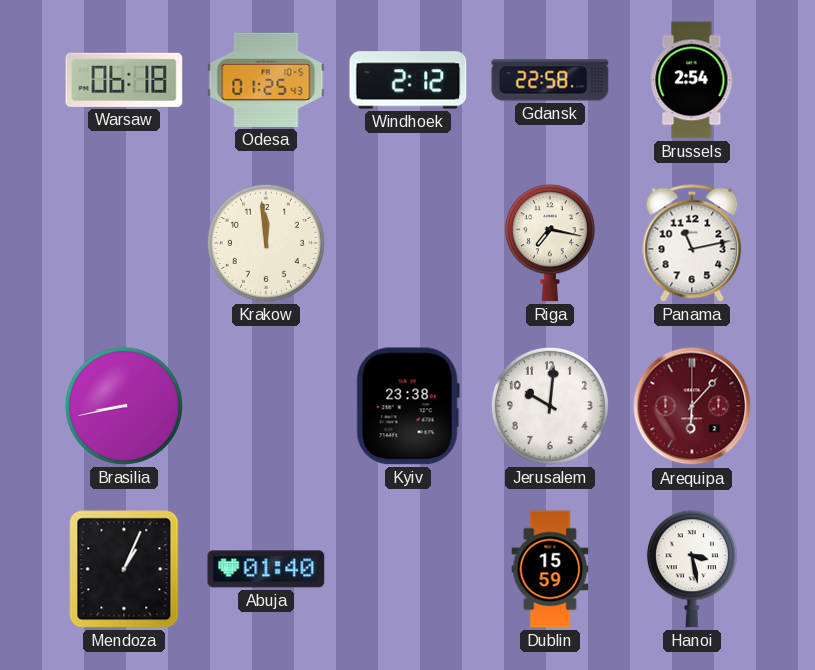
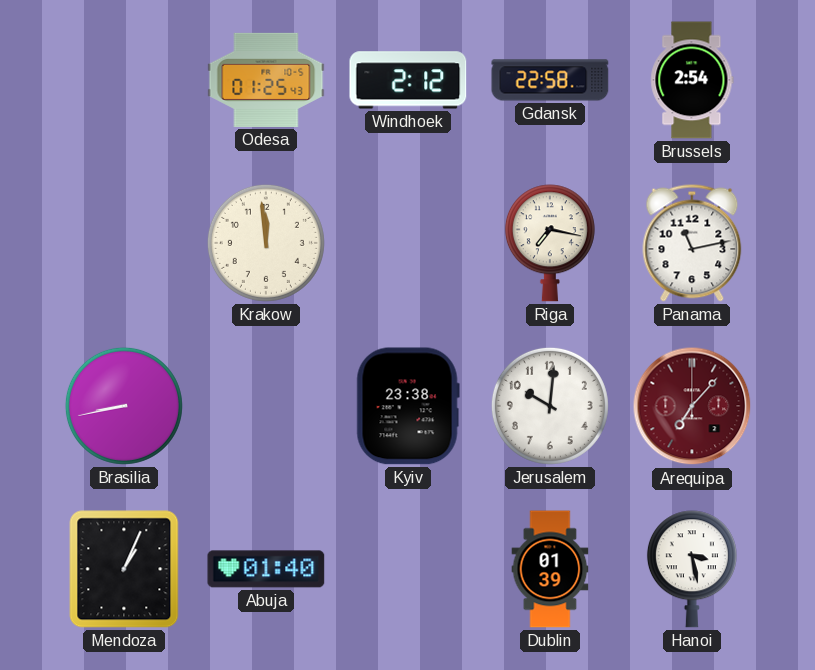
Warsaw: 06:18 -> none (124, 80)
Arequipa: 6:07 -> 7:07 (692, 406)
Dublin: 15:59 -> 01:39 (550, 569)
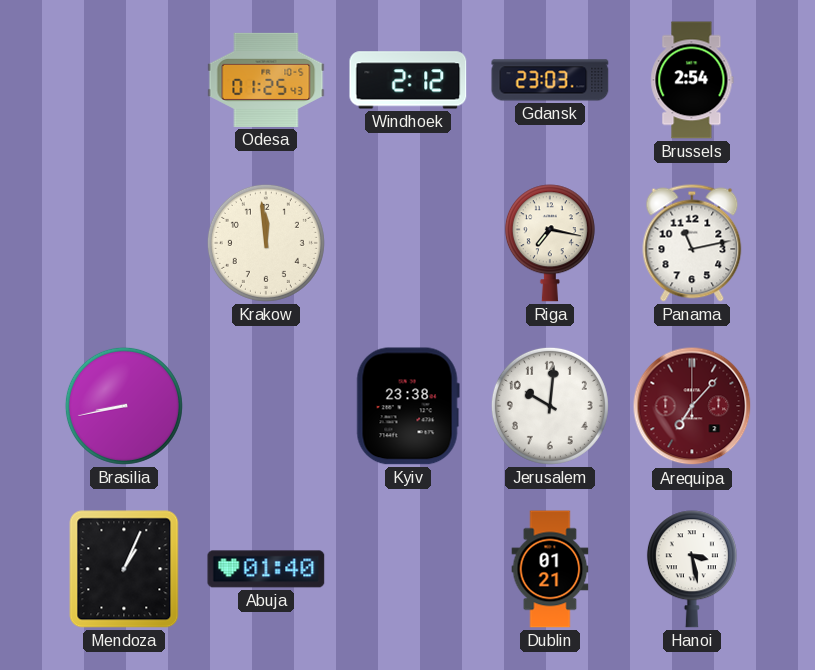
Gdansk: 22:58 -> 23:03 (550, 80)
Dublin: 01:39 -> 01:21 (550, 569)
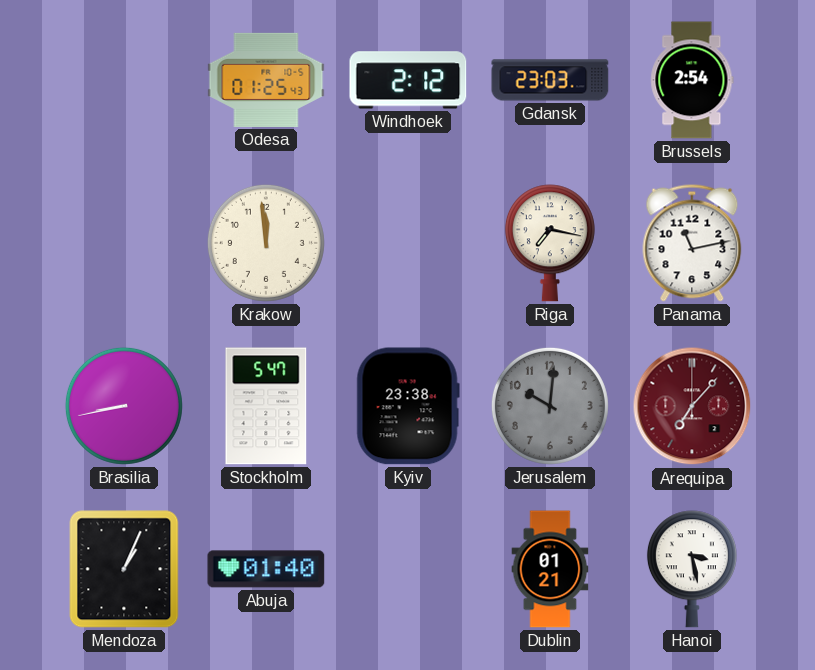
Stockholm: none -> 5:47 (266, 406)
Jerusalem dial: white -> grey (550, 406)
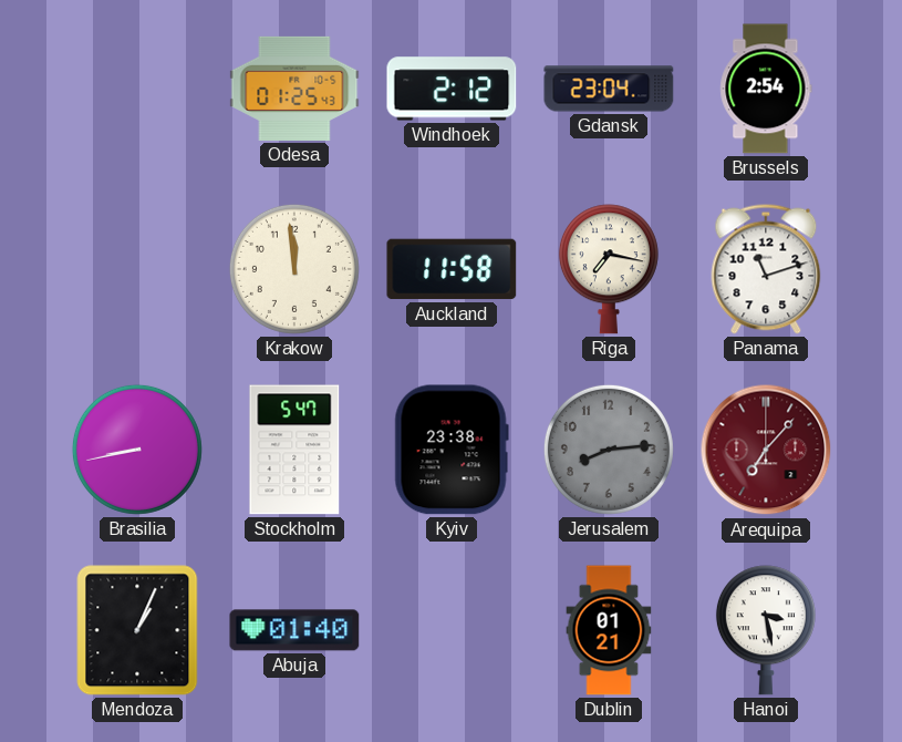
Gdansk: 23:03 -> 23:04 (609, 89)
Auckland: none -> 11:58 (452, 269)
Panama: 11:13 -> 11:12 (766, 269)
Jerusalem: 10:01 -> 8:14 (609, 450)
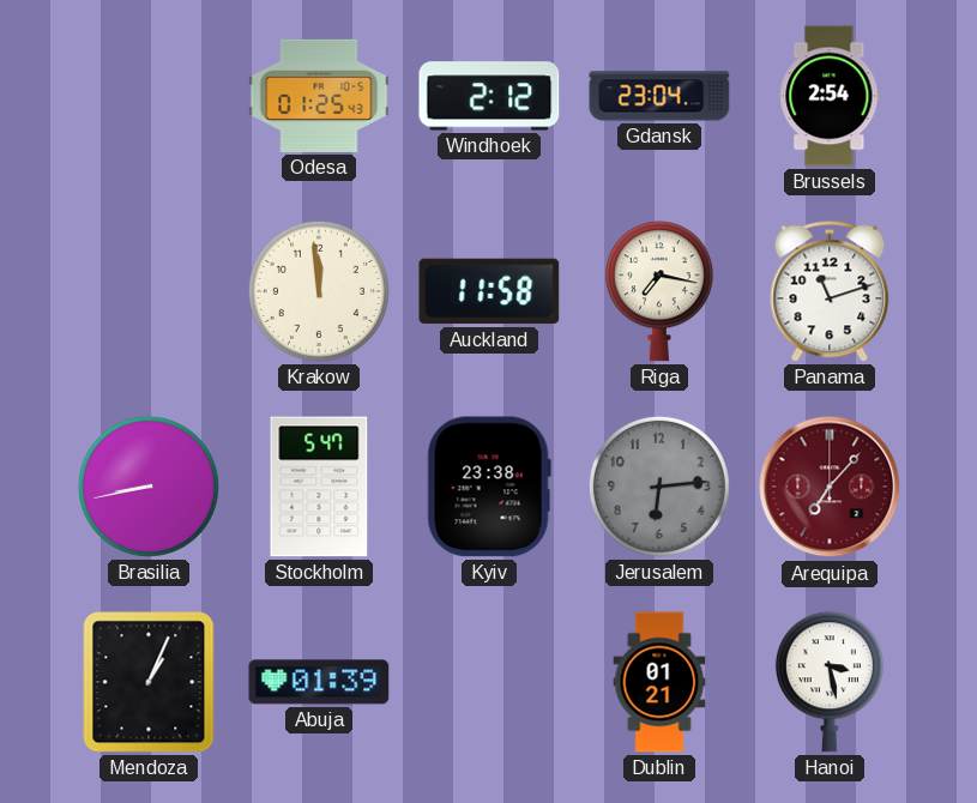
Jerusalem: 8:14 -> 6:14 (659, 487)
Abuja: 01:40 -> 01:39 (319, 682)
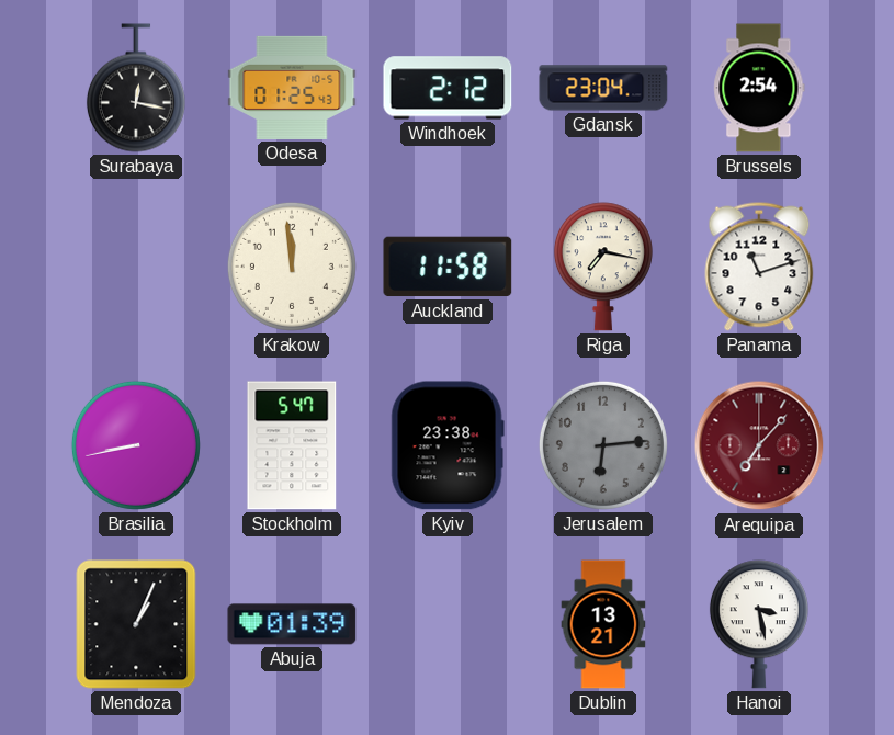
Surabaya: none -> 12:17 (136, 88)
Dublin: 01:21 -> 13:21 (603, 624)
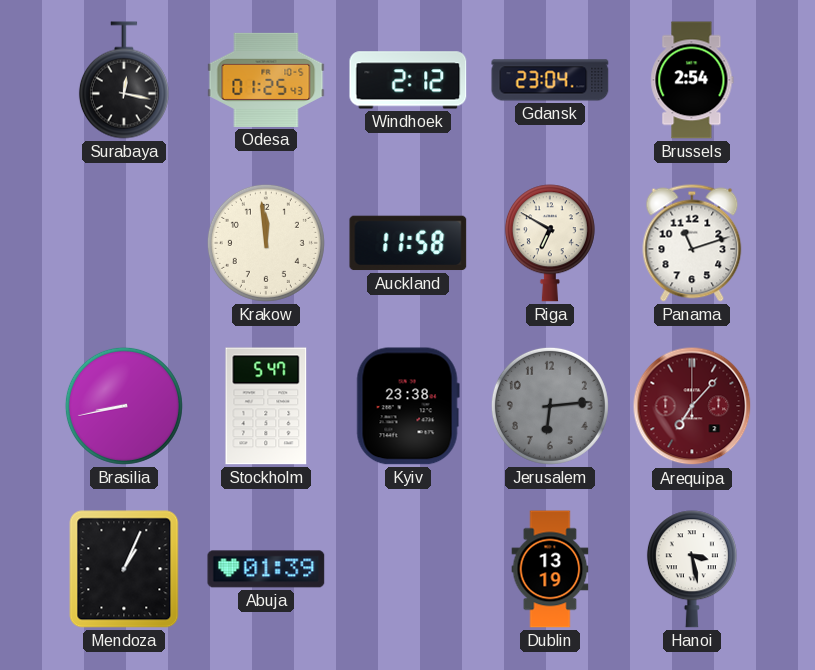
Riga: 7:17 -> 6:50 (550, 243)
Dublin: 13:21 -> 13:19 (550, 569)
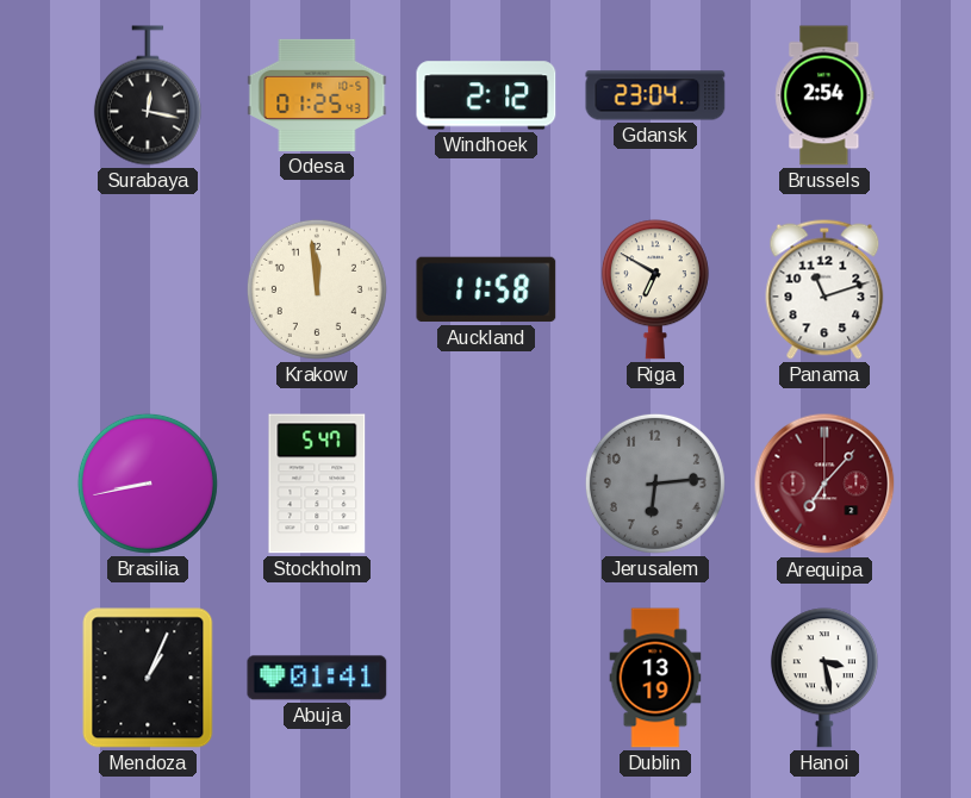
Kyiv: 23:38 -> none (408, 406)
Abuja: 01:39 -> 01:41 (317, 678)
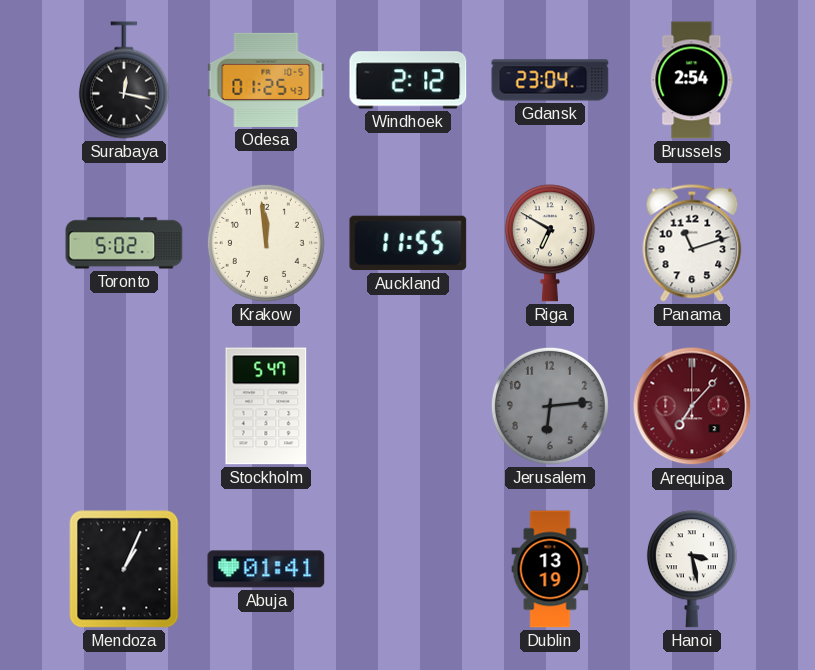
Toronto: none -> 5:02 (124, 243)
Auckland: 11:58 -> 11:55 (408, 243)
Brasilia: 8:43 -> none (148, 484)
